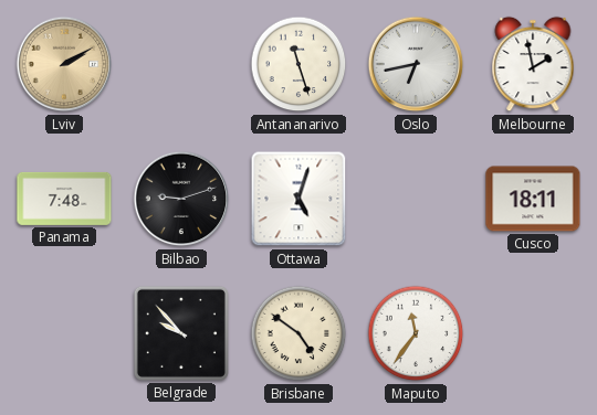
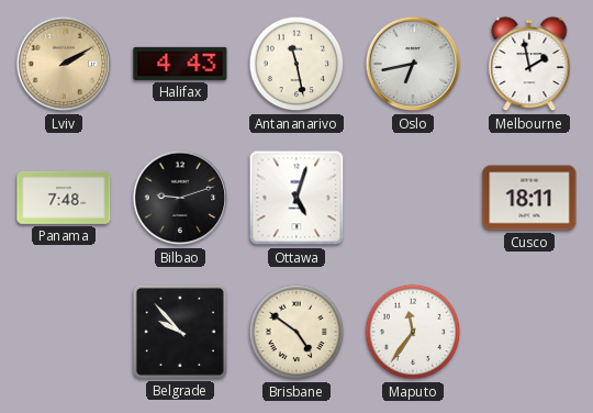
Halifax: none -> 4:43 (180, 64)
Antananarivo: 11:27 -> 11:28 (296, 64)
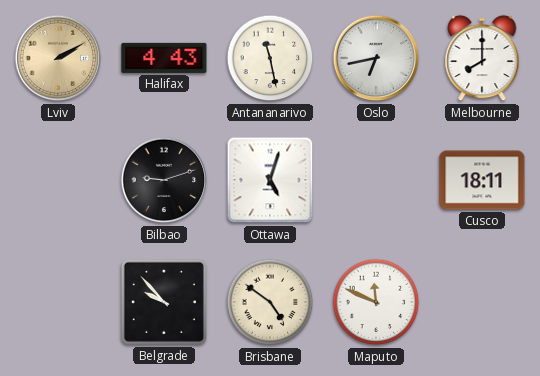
Melbourne: 1:58 -> 8:00 (482, 58)
Panama: 7:48 -> none (64, 198)
Maputo: 11:36 -> 11:49 (376, 302)
